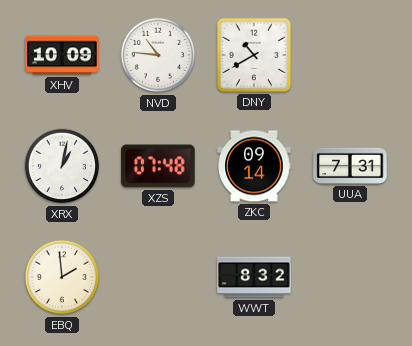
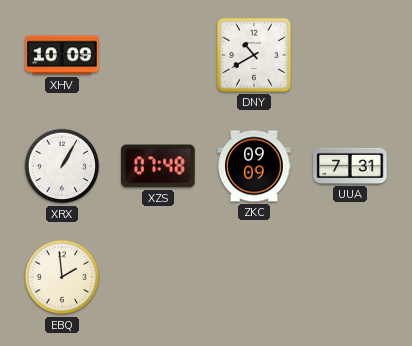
NVD: 10:46 -> none (158, 55)
XRX: 1:02 -> 1:05 (62, 166)
ZKC: 09:14 -> 09:09 (254, 166)
WWT: 8:32 -> none (254, 277)
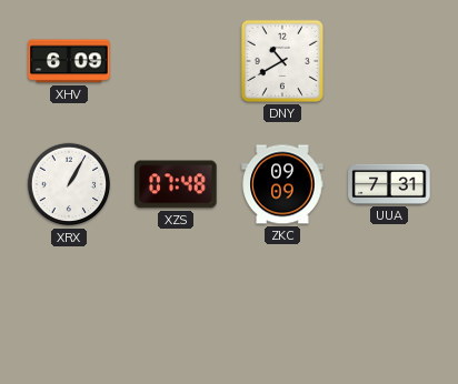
XHV: 10:09 -> 6:09 (69, 61)
EBQ: 1:59 -> none (62, 277)
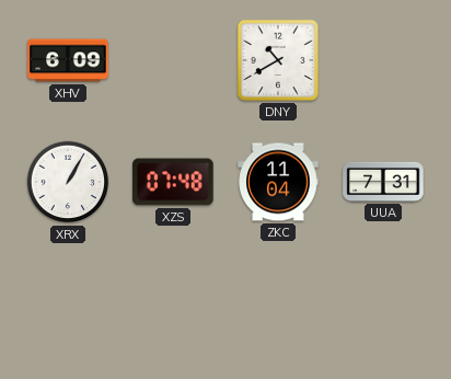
ZKC: 09:09 -> 11:04 (278, 182)
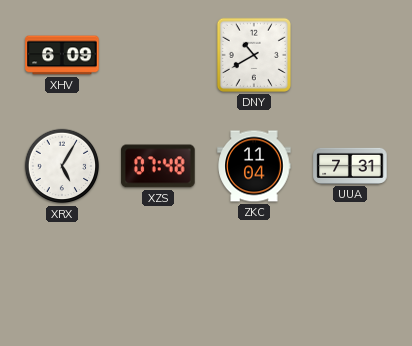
XRX: 1:05 -> 5:05 (62, 166)
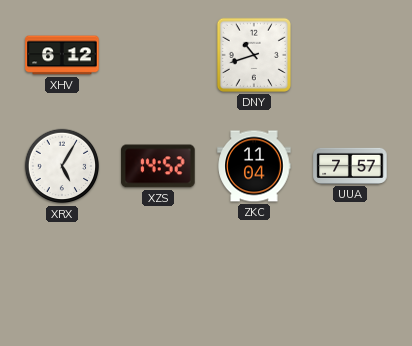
XHV: 6:09 -> 6:12 (62, 55)
DNY: 10:40 -> 10:42 (254, 55)
XZS: 07:48 -> 14:52 (158, 166)
UUA: 7:31 -> 7:57 (350, 166)
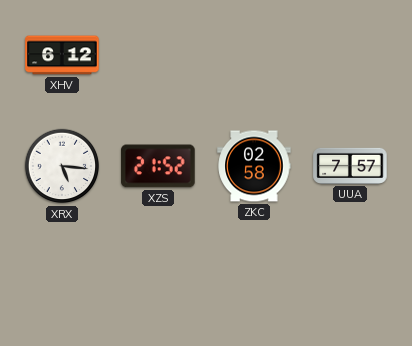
DNY: 10:42 -> none (254, 55)
XRX: 5:05 -> 5:16 (62, 166)
XZS: 14:52 -> 21:52 (158, 166)
ZKC: 11:04 -> 02:58 (254, 166)
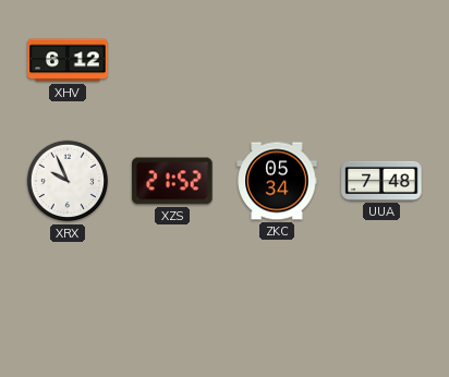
XRX: 5:16 -> 9:56 (68, 181)
ZKC: 02:58 -> 05:34 (277, 181)
UUA: 7:57 -> 7:48 (381, 181)
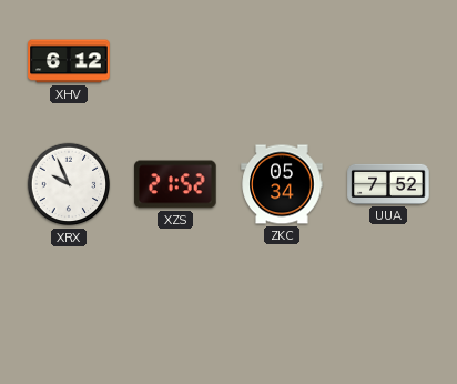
UUA: 7:48 -> 7:52 (388, 184)
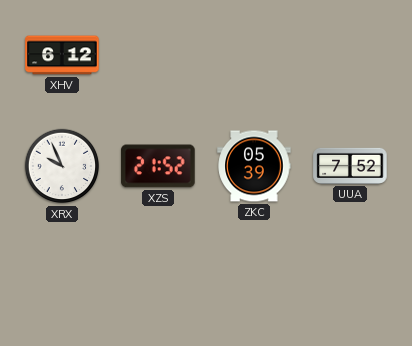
ZKC: 05:34 -> 05:39 (254, 166)
